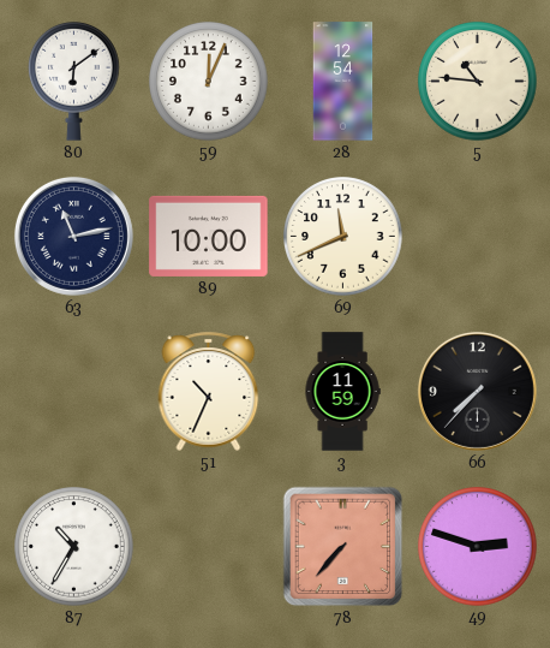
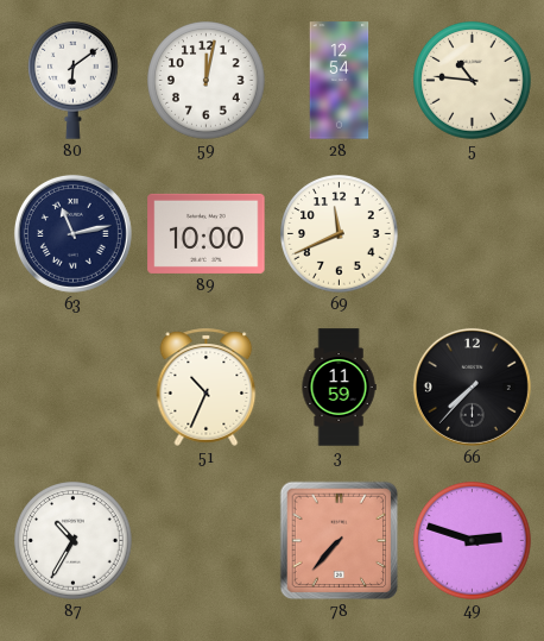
59: 12:04 -> 12:02 (207, 81)
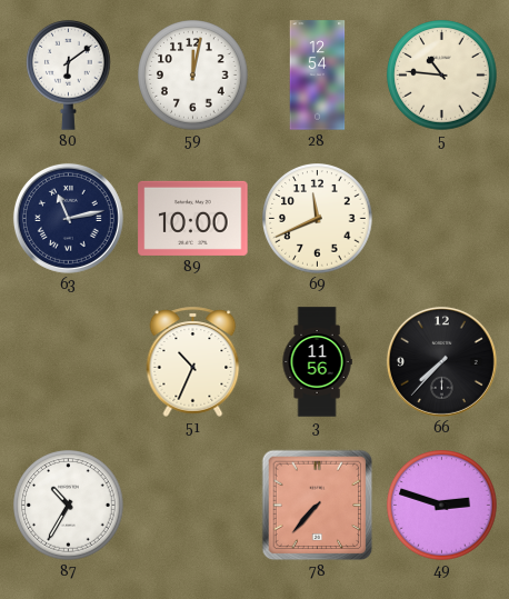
3: 11:59 -> 11:56 (317, 362)
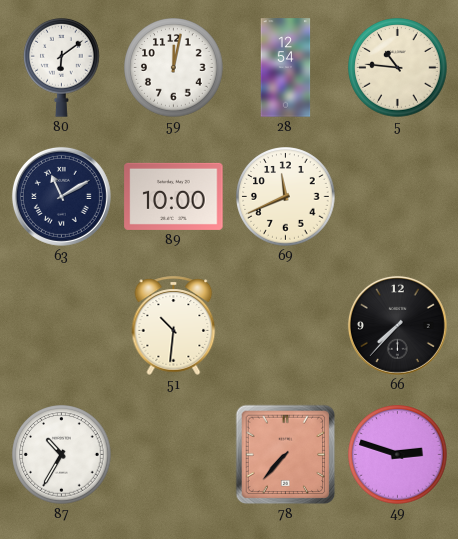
63: 11:13 -> 11:10 (61, 196)
51: 10:34 -> 10:31 (174, 325)
3: 11:56 -> none (317, 362)
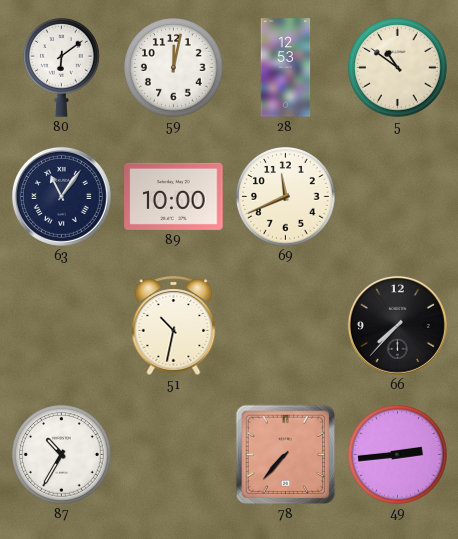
28: 12:54 -> 12:53 (286, 68)
5: 10:46 -> 10:51 (398, 68)
63: 11:10 -> 11:06 (61, 196)
51: 10:31 -> 10:32 (174, 325)
49: 2:48 -> 2:44 (398, 455)
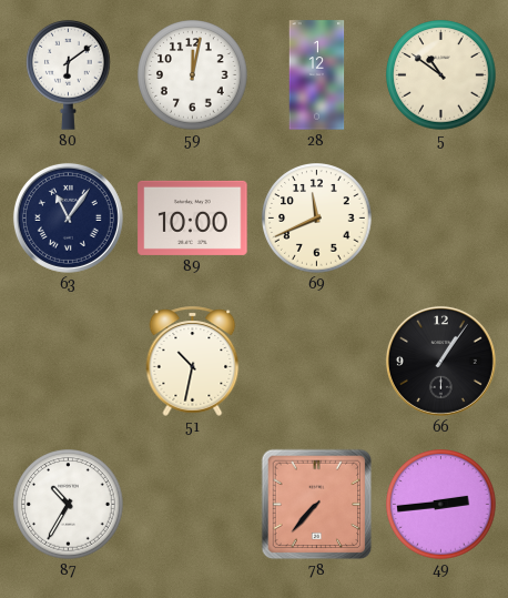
28: 12:53 -> 1:12 (317, 75)
66: 7:37 -> 1:06 (440, 361)
